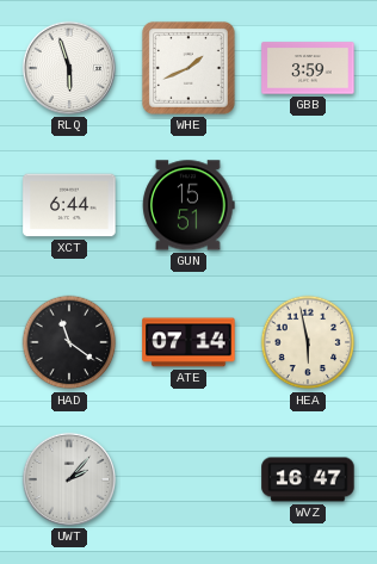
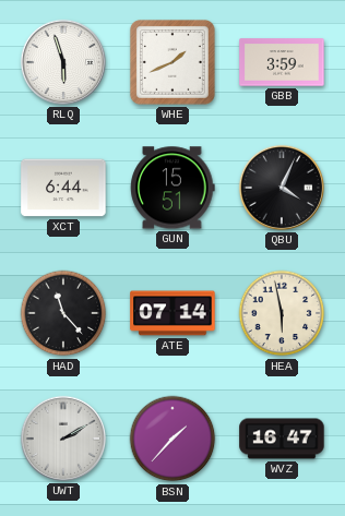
QBU: none -> 4:04 (282, 188)
HAD: 11:21 -> 11:23 (63, 313)
UWT: 2:07 -> 2:10 (63, 439)
BSN: none -> 1:37 (172, 439)
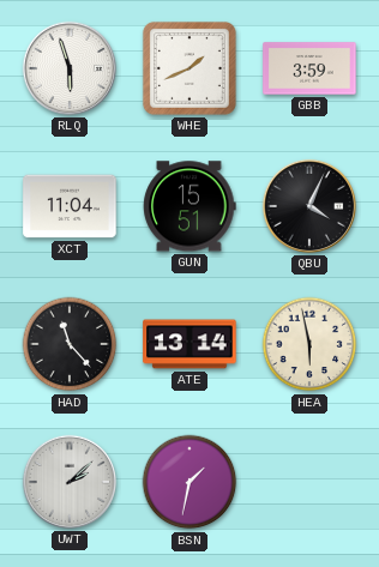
XCT: 6:44 -> 11:04 (70, 206)
ATE: 07:14 -> 13:14 (189, 344)
UWT: 2:10 -> 2:08 (70, 482)
BSN: 1:37 -> 1:32 (189, 482)
WVZ: 16:47 -> none (282, 439)
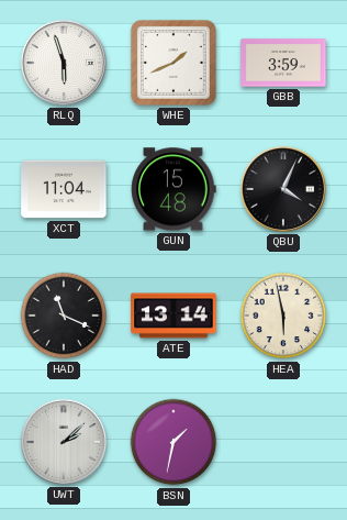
GUN: 15:51 -> 15:48 (173, 189)
HAD: 11:23 -> 11:19 (64, 316)
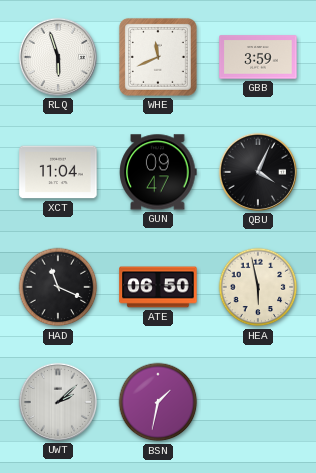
WHE: 1:41 -> 11:41 (158, 57)
GUN: 15:48 -> 09:47 (158, 172)
ATE: 13:14 -> 06:50 (158, 287)
